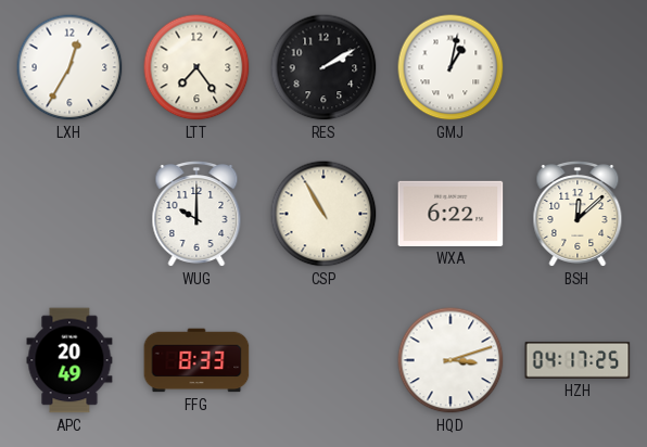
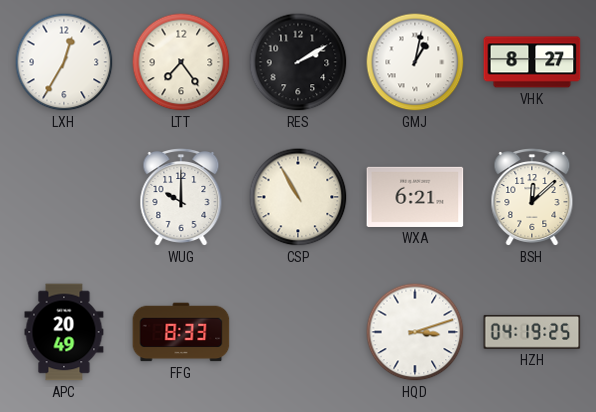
VHK: none -> 8:27 (532, 62)
WXA: 6:22 -> 6:21 (415, 197)
HZH: 04:17 -> 04:19 (532, 332)
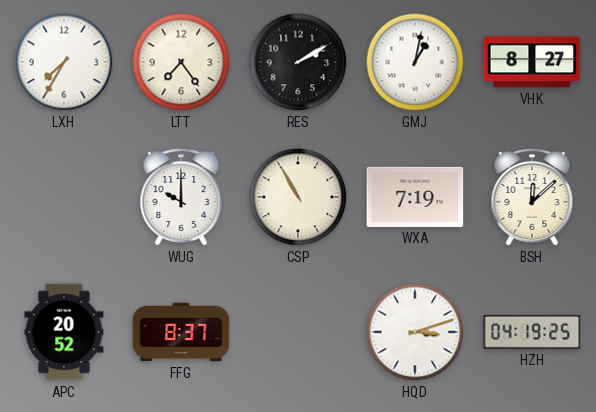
LXH: 12:35 -> 7:35 (64, 62)
WXA: 6:21 -> 7:19 (415, 197)
APC: 20:49 -> 20:52 (64, 332)
FFG: 8:33 -> 8:37 (181, 332)
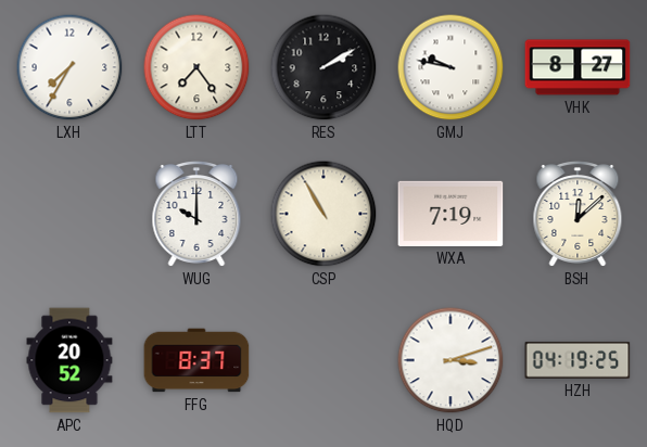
GMJ: 1:02 -> 9:47 (451, 67)
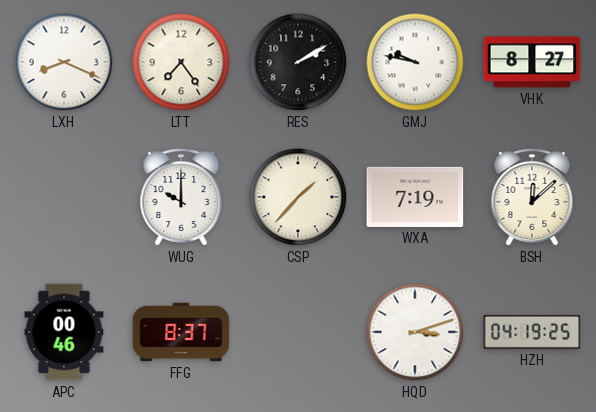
LXH: 7:35 -> 8:19 (64, 62)
CSP: 10:55 -> 1:37 (298, 197)
APC: 20:52 -> 00:46 (64, 332)
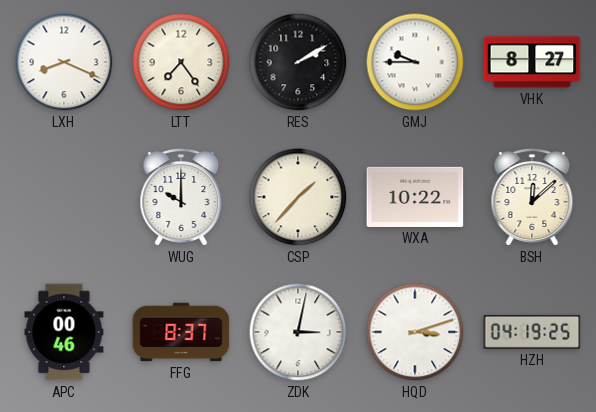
GMJ: 9:47 -> 9:45 (415, 62)
WXA: 7:19 -> 10:22 (415, 197)
ZDK: none -> 3:02 (298, 332)
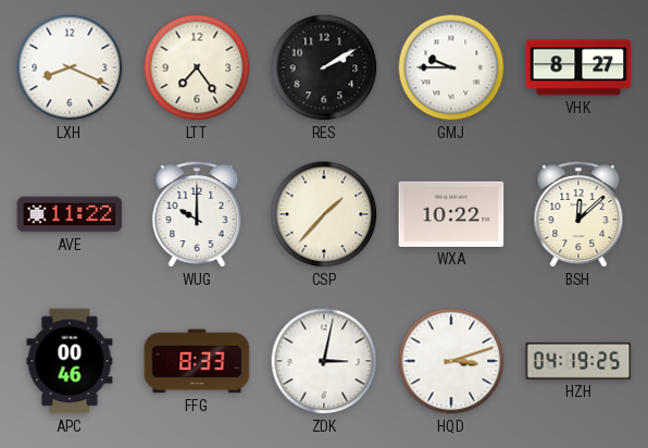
AVE: none -> 11:22 (70, 214)
FFG: 8:37 -> 8:33 (197, 361)
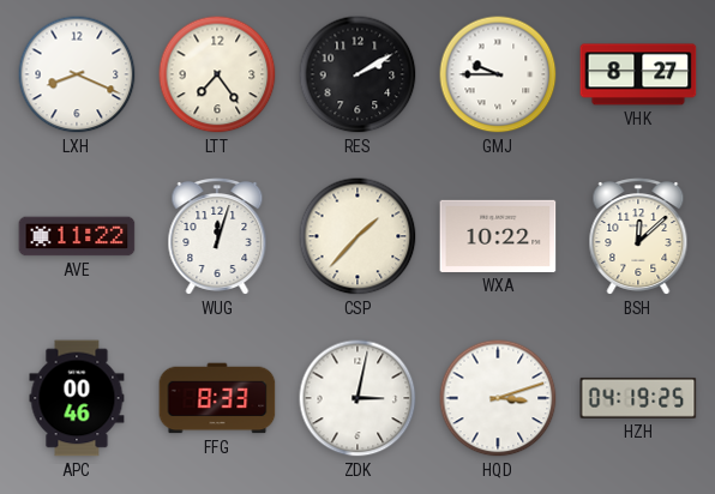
WUG: 10:00 -> 12:03 (217, 237)
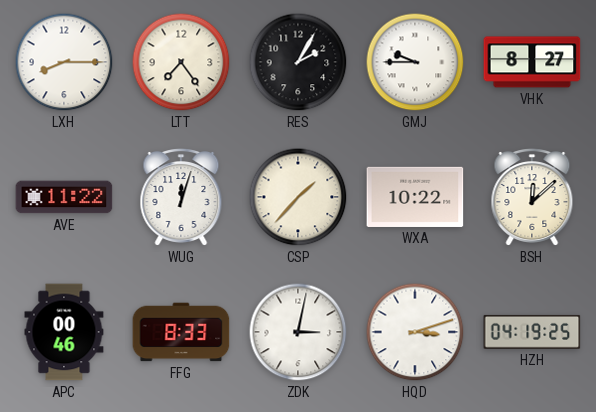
LXH: 8:19 -> 8:15 (64, 62)
RES: 2:10 -> 2:05 (298, 62)
